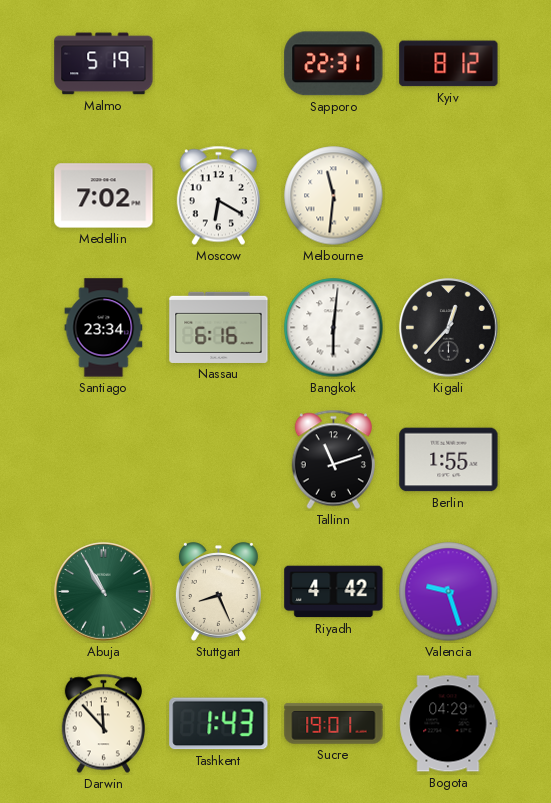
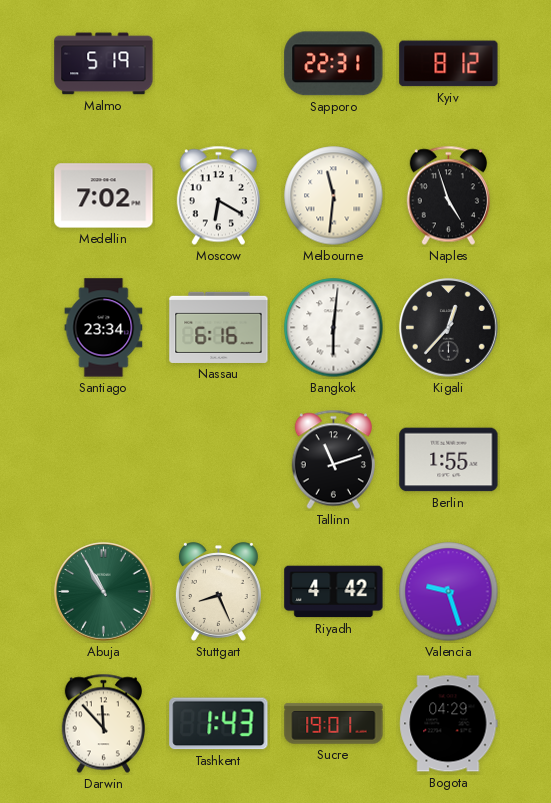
Naples: none -> 4:57 (448, 196)
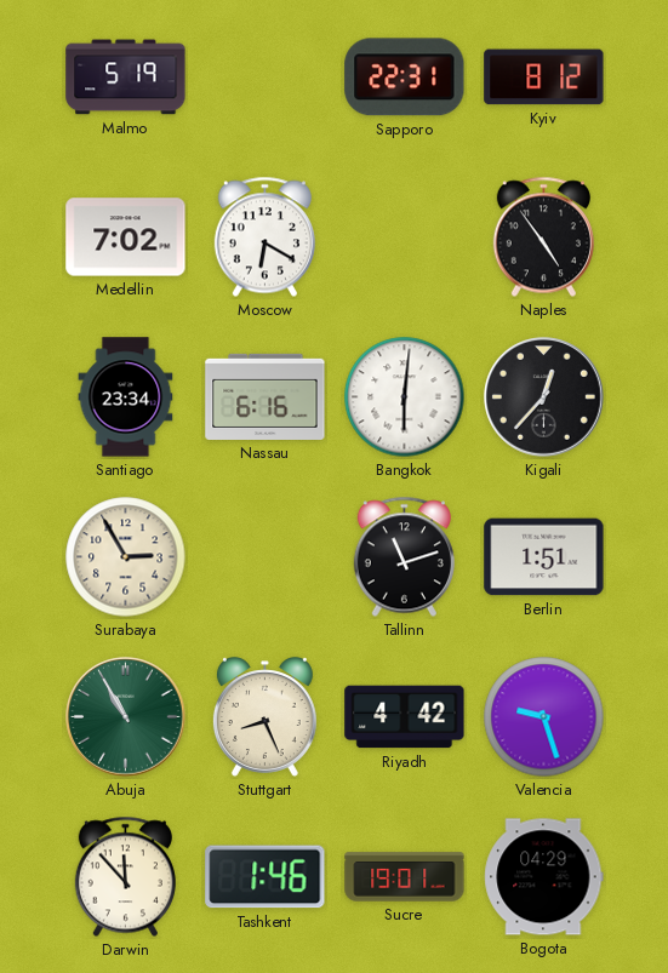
Melbourne: 11:31 -> none (334, 196)
Naples: 4:57 -> 4:54 (543, 237)
Surabaya: none -> 2:55 (126, 557)
Berlin: 1:55 -> 1:51 (544, 557)
Tashkent: 1:43 -> 1:46 (266, 877)
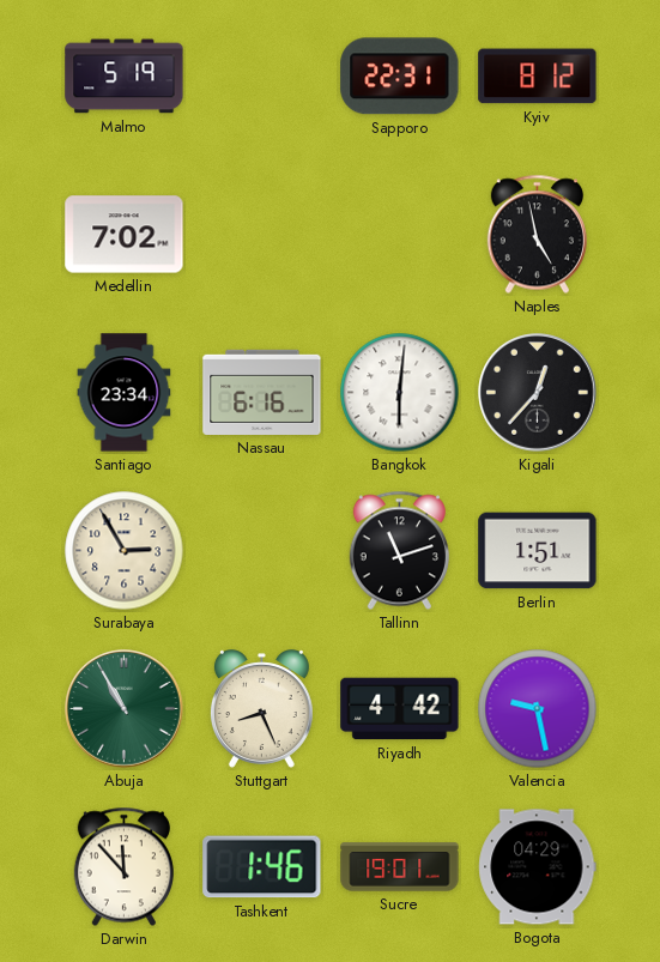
Moscow: 6:20 -> none (264, 237)
Naples: 4:54 -> 4:58 (537, 235)
Valencia: 9:27 -> 9:28 (538, 709)
